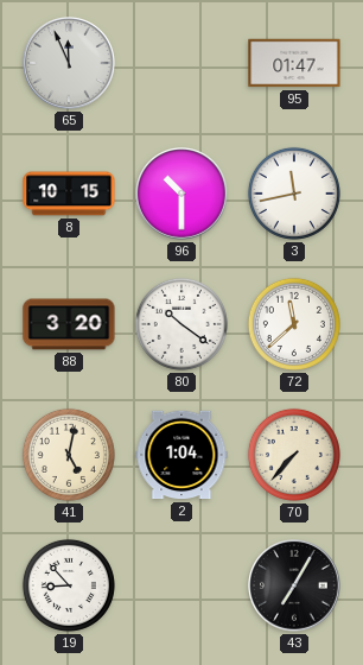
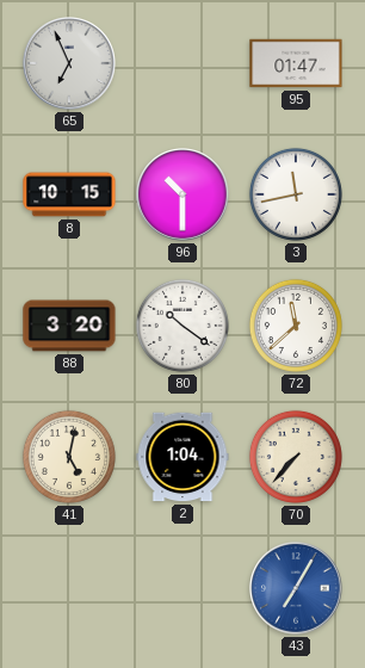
65: 11:56 -> 6:56 (69, 63)
19: 8:53 -> none (69, 585)
43 dial: black -> blue (296, 588)
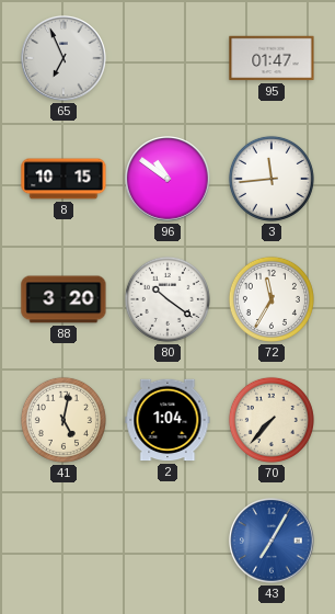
96: 10:30 -> 10:51 (168, 179)
3: 11:43 -> 11:44 (272, 179)
72: 11:38 -> 11:35 (272, 299)
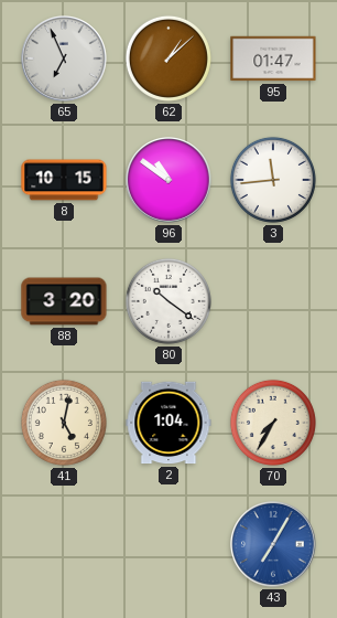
62: none -> 1:08 (168, 58)
72: 11:35 -> none (272, 299)
70: 7:37 -> 7:35 (273, 423)
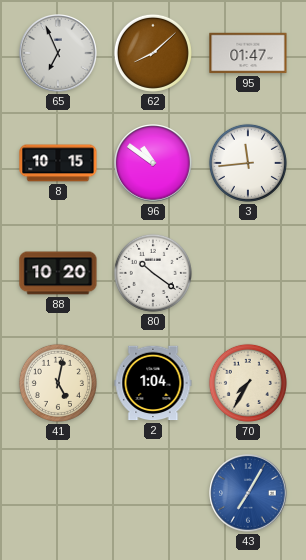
62: 1:08 -> 8:08 (153, 53)
88: 3:20 -> 10:20 (58, 273)
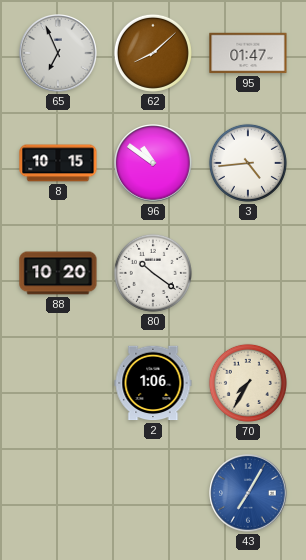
3: 11:44 -> 4:44 (248, 163)
41: 5:02 -> none (58, 383)
2: 1:04 -> 1:06 (153, 383)
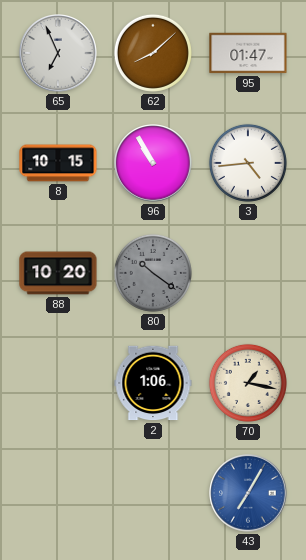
96: 10:51 -> 10:55 (153, 163)
80 dial: white -> grey (153, 273)
70: 7:35 -> 1:17 (248, 383)
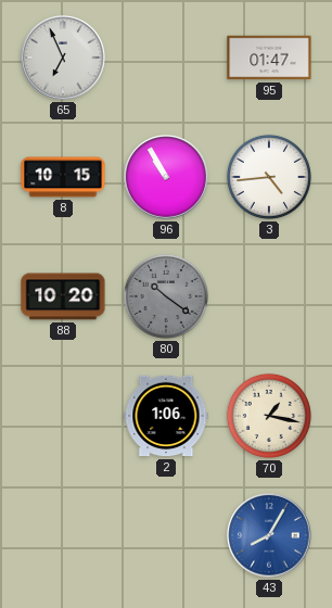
62: 8:08 -> none (153, 53)
43: 7:05 -> 8:05 (269, 535)
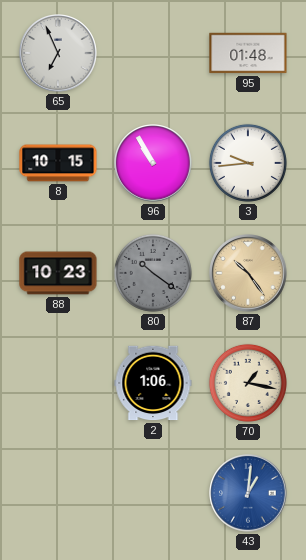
95: 01:47 -> 01:48 (248, 53)
3: 4:44 -> 9:44 (248, 163)
88: 10:20 -> 10:23 (58, 273)
87: none -> 10:24 (248, 273)
43: 8:05 -> 1:01 (248, 493)
